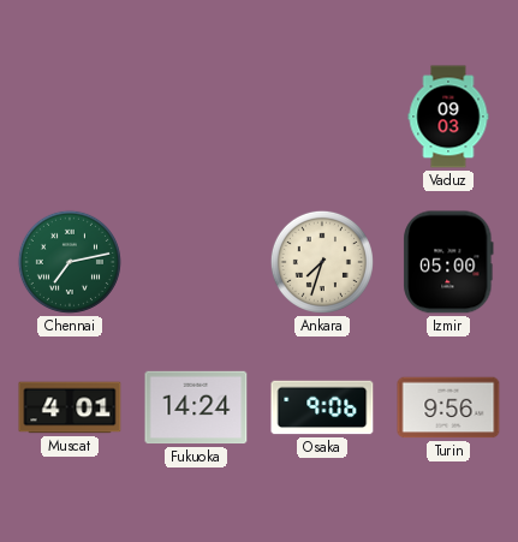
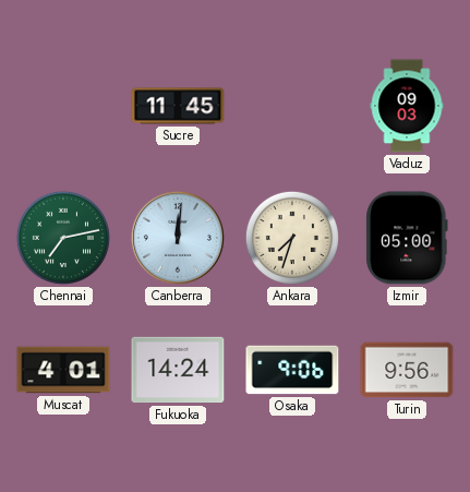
Sucre: none -> 11:45 (178, 106)
Canberra: none -> 12:01 (178, 238)
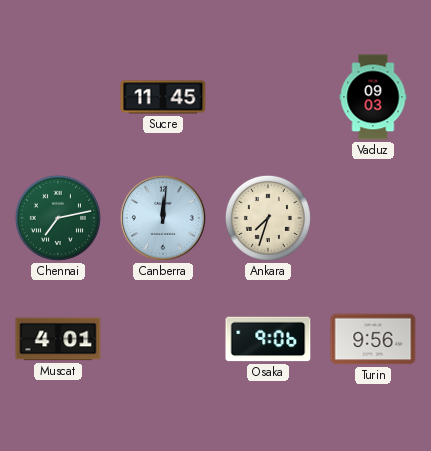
Izmir: 05:00 -> none (407, 238)
Fukuoka: 14:24 -> none (178, 370)
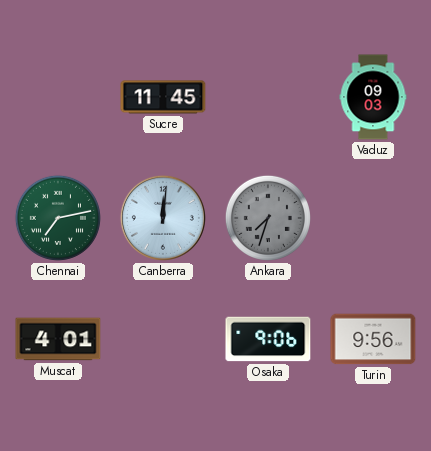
Ankara dial: cream -> grey (268, 218)
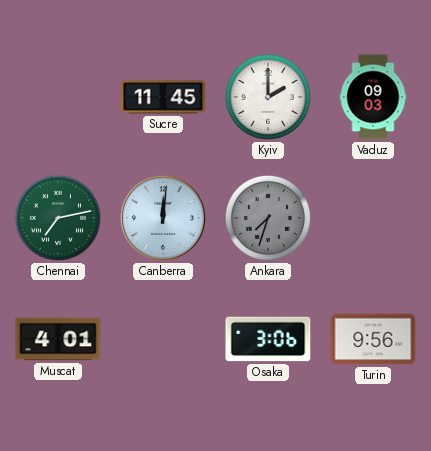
Kyiv: none -> 2:00 (268, 97)
Osaka: 9:06 -> 3:06 (268, 339)
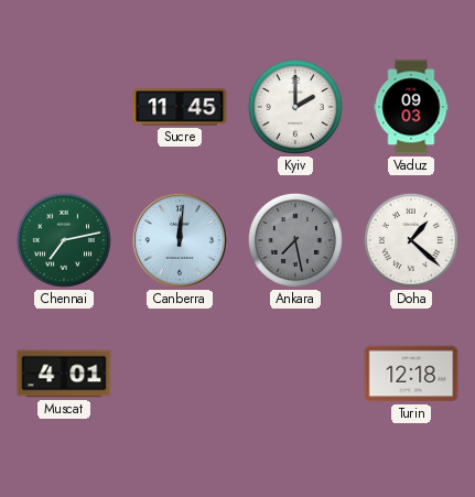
Ankara: 7:33 -> 7:28 (295, 240)
Doha: none -> 1:22 (411, 240)
Osaka: 3:06 -> none (268, 339)
Turin: 9:56 -> 12:18 (411, 374)
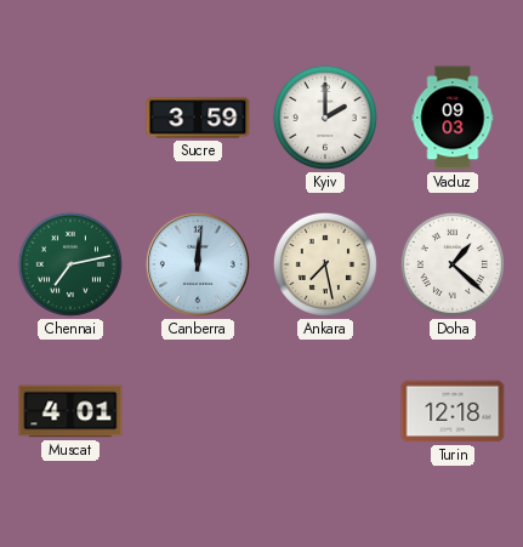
Sucre: 11:45 -> 3:59 (198, 118)
Ankara dial: grey -> cream (325, 264)
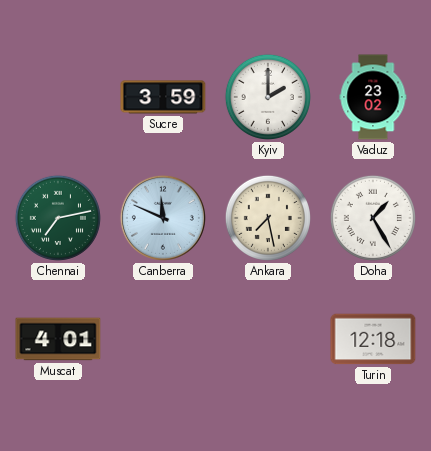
Vaduz: 09:03 -> 23:02 (373, 97)
Canberra: 12:01 -> 11:49 (163, 218)
Doha: 1:22 -> 1:25 (373, 218)
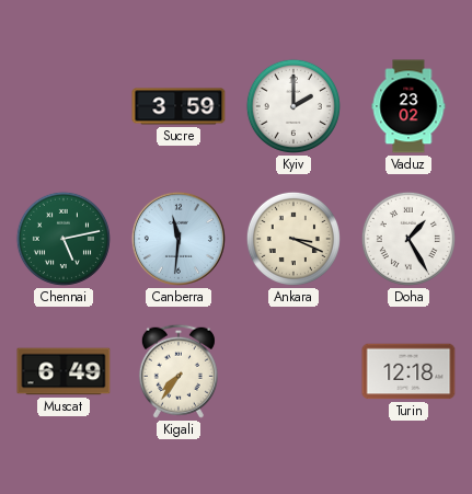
Chennai: 7:13 -> 5:13 (64, 239)
Canberra: 11:49 -> 11:31 (179, 239)
Ankara: 7:28 -> 3:19 (293, 239)
Muscat: 4:01 -> 6:49 (64, 371)
Kigali: none -> 7:36 (179, 371)
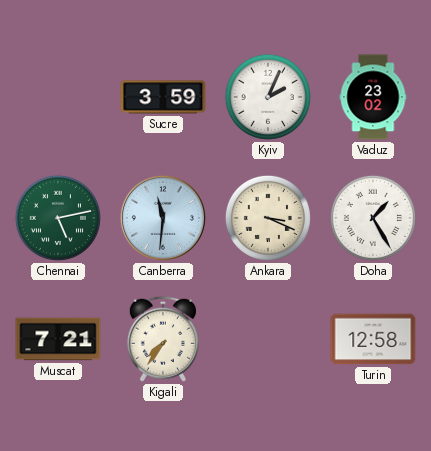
Kyiv: 2:00 -> 2:04 (268, 97)
Muscat: 6:49 -> 7:21 (58, 339)
Turin: 12:18 -> 12:58 (373, 339)
